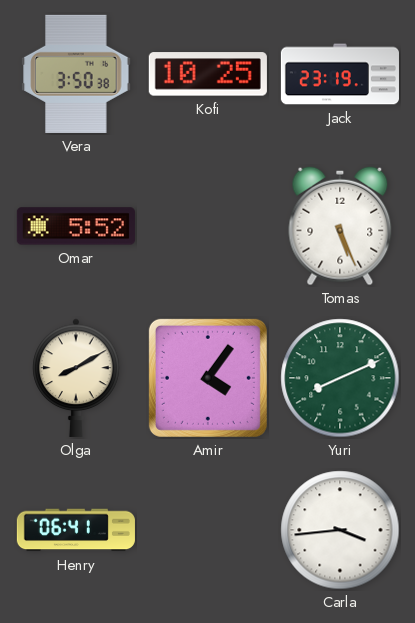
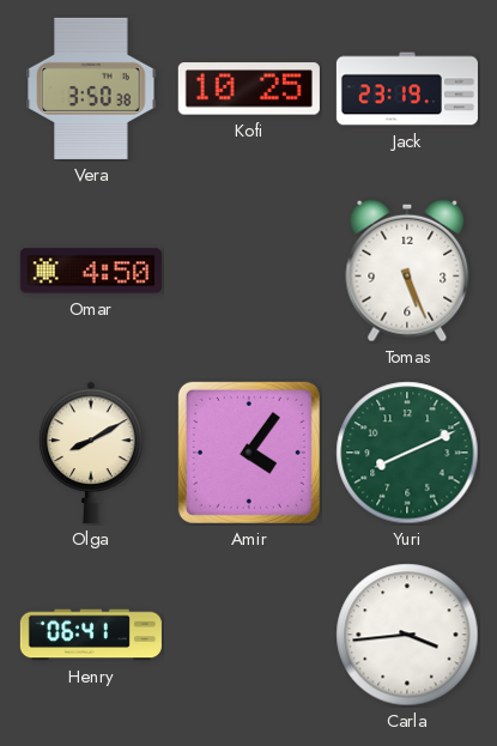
Omar: 5:52 -> 4:50 (91, 271)
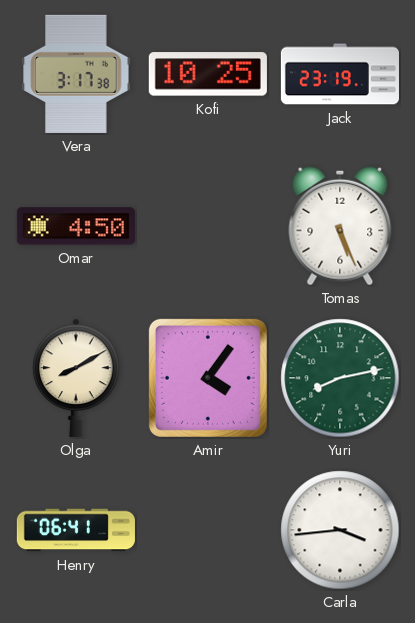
Vera: 3:50 -> 3:17 (76, 74)
Yuri: 8:11 -> 8:13 (340, 378)
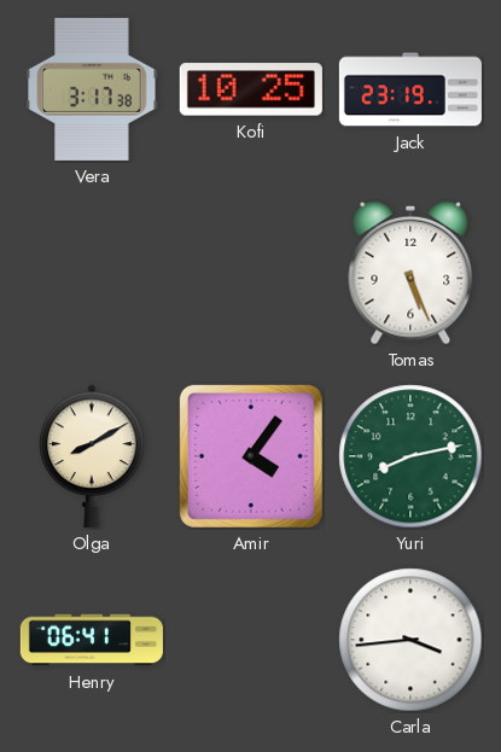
Omar: 4:50 -> none (76, 226)
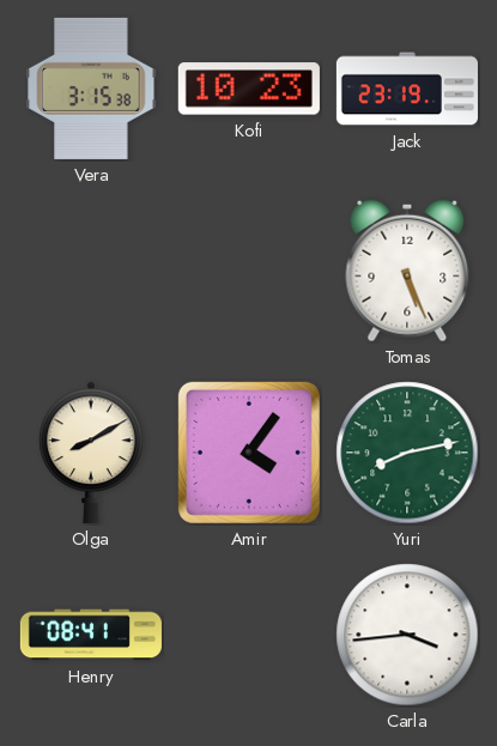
Vera: 3:17 -> 3:15 (91, 89)
Kofi: 10:25 -> 10:23 (249, 89)
Henry: 06:41 -> 08:41 (91, 635)
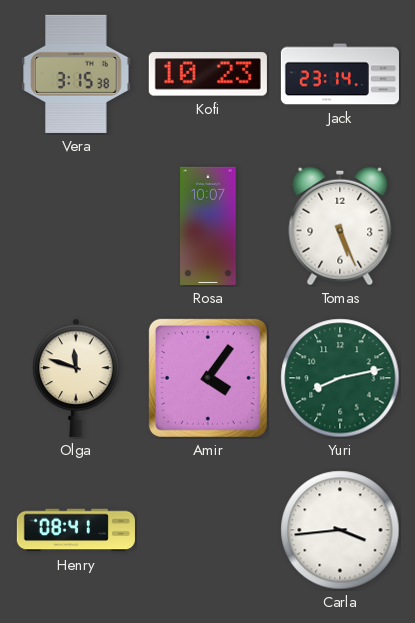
Jack: 23:19 -> 23:14 (340, 74)
Rosa: none -> 10:07 (208, 226)
Olga: 8:10 -> 11:48 (76, 378)
